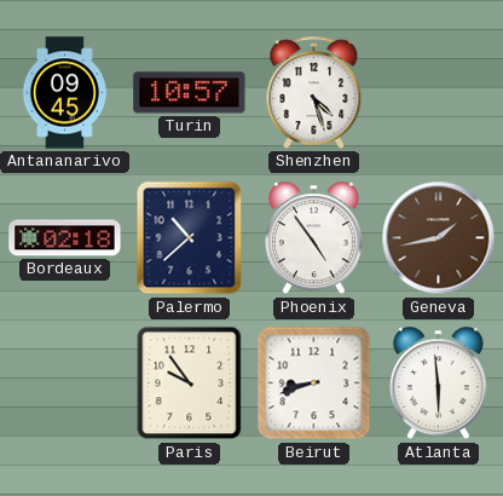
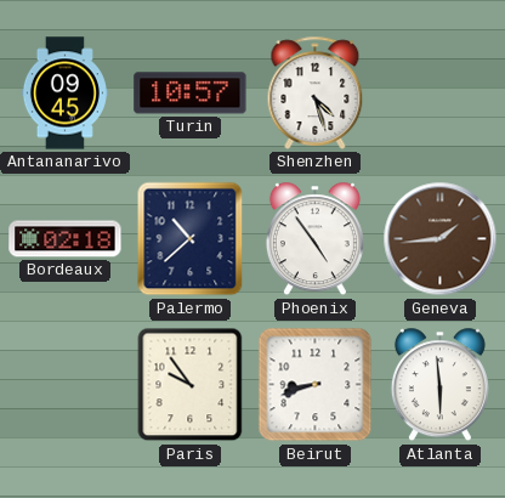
Geneva: 1:43 -> 1:44 (441, 239)
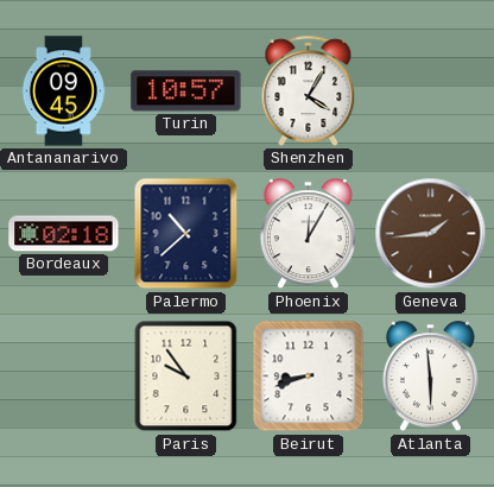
Shenzhen: 4:27 -> 4:05 (309, 90)
Phoenix: 4:54 -> 12:05 (308, 234)
